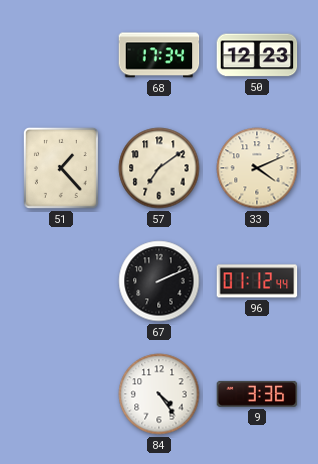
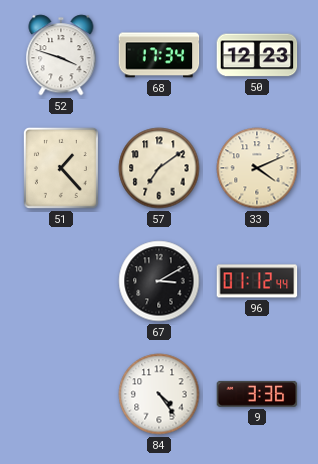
52: none -> 3:48 (61, 55)
67: 2:11 -> 3:10 (159, 281)
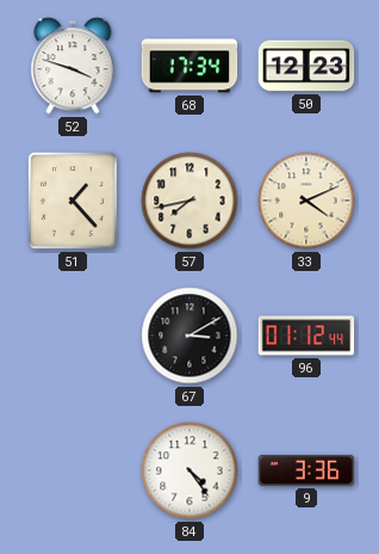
57: 7:09 -> 7:43 (189, 201)
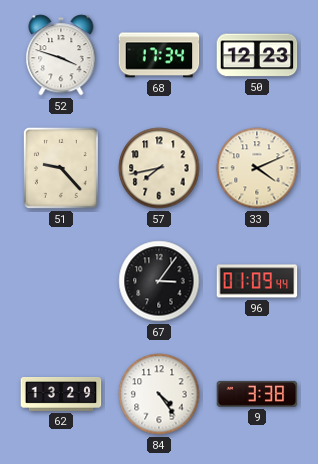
51: 1:23 -> 9:23 (61, 168)
67: 3:10 -> 3:06 (159, 281)
96: 01:12 -> 01:09 (257, 281)
62: none -> 13:29 (61, 395)
9: 3:36 -> 3:38 (257, 394)
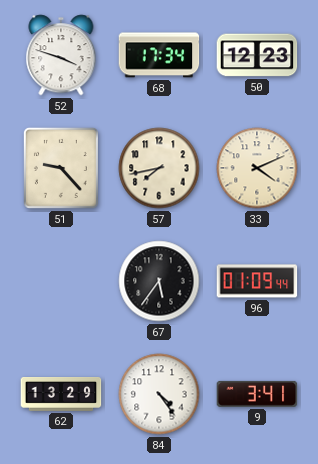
67: 3:06 -> 5:36 (159, 281)
9: 3:38 -> 3:41 (257, 394)
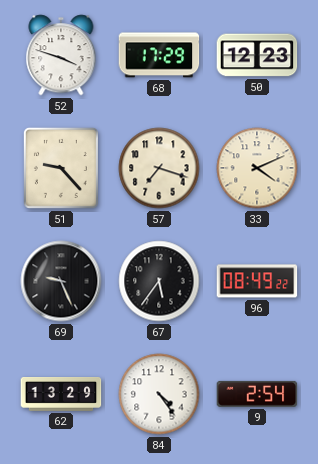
68: 17:34 -> 17:29 (159, 55)
57: 7:43 -> 7:18 (159, 168)
69: none -> 9:26 (61, 281)
96: 01:09 -> 08:49 (257, 281)
9: 3:41 -> 2:54 (257, 394)
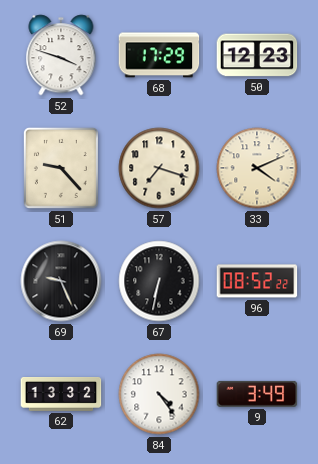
67: 5:36 -> 6:32 (159, 281)
96: 08:49 -> 08:52 (257, 281)
62: 13:29 -> 13:32 (61, 395)
9: 2:54 -> 3:49 (257, 394)
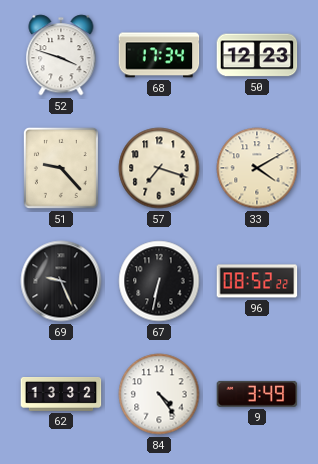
68: 17:29 -> 17:34 (159, 55)
33: 4:11 -> 4:10 (257, 168)
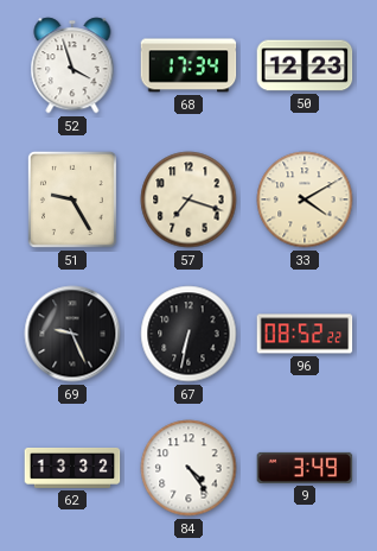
52: 3:48 -> 3:57 (72, 65)
51: 9:23 -> 9:25 (72, 199)
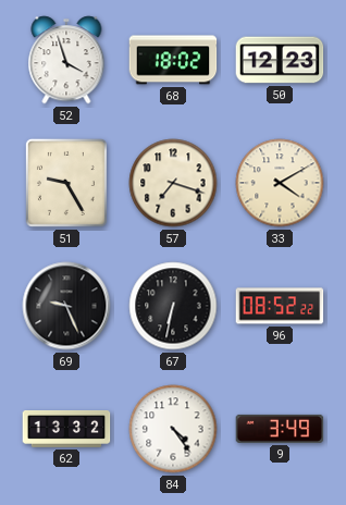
68: 17:34 -> 18:02 (173, 60)
